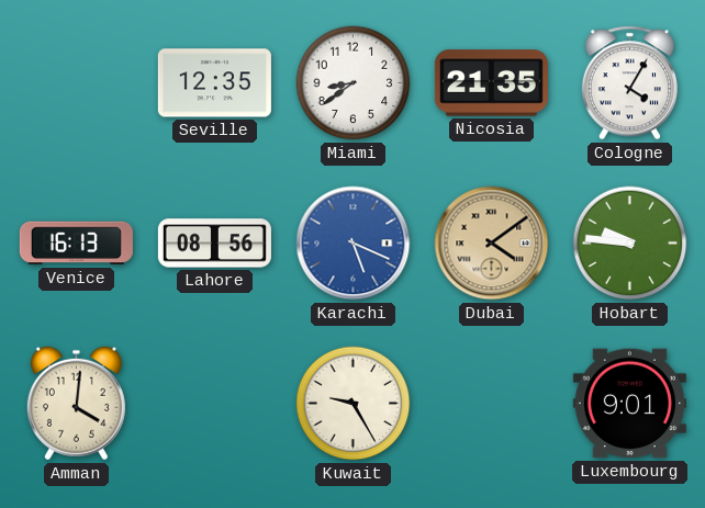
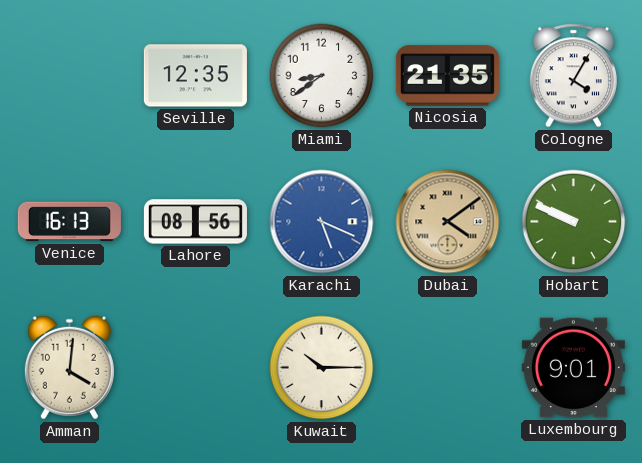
Hobart: 9:46 -> 9:49 (574, 222)
Kuwait: 9:25 -> 10:15 (322, 368)
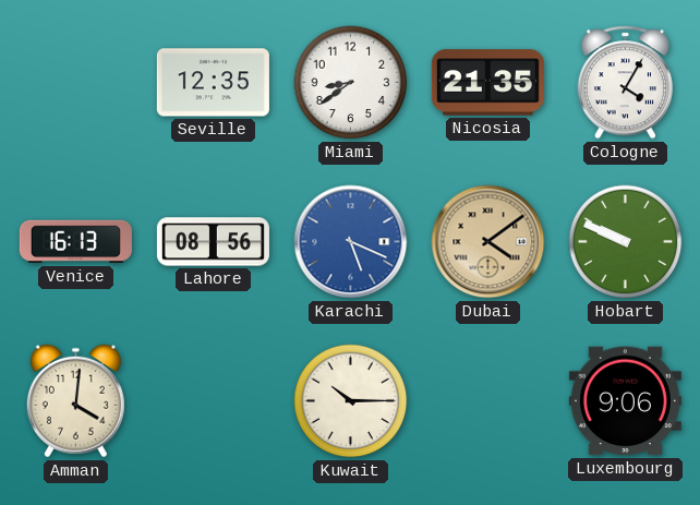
Luxembourg: 9:01 -> 9:06 (625, 401)
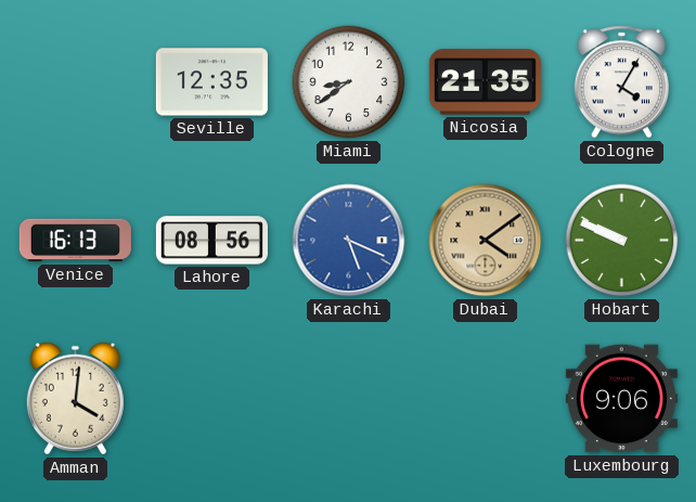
Kuwait: 10:15 -> none (351, 401)
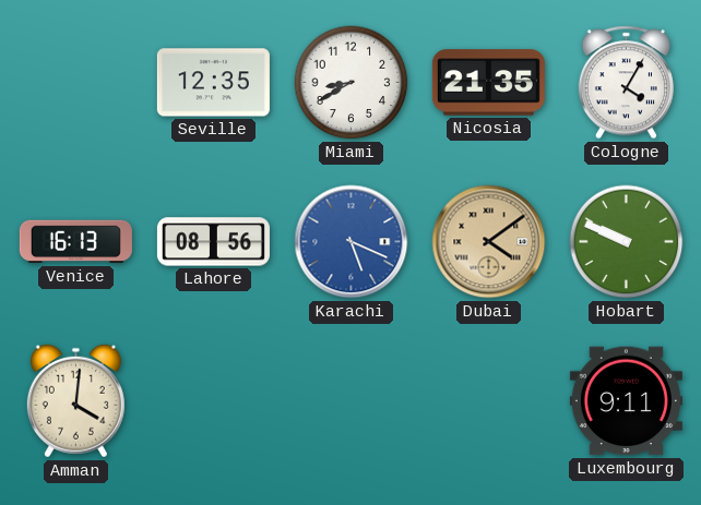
Miami: 8:39 -> 8:40 (352, 83)
Luxembourg: 9:06 -> 9:11 (626, 401)
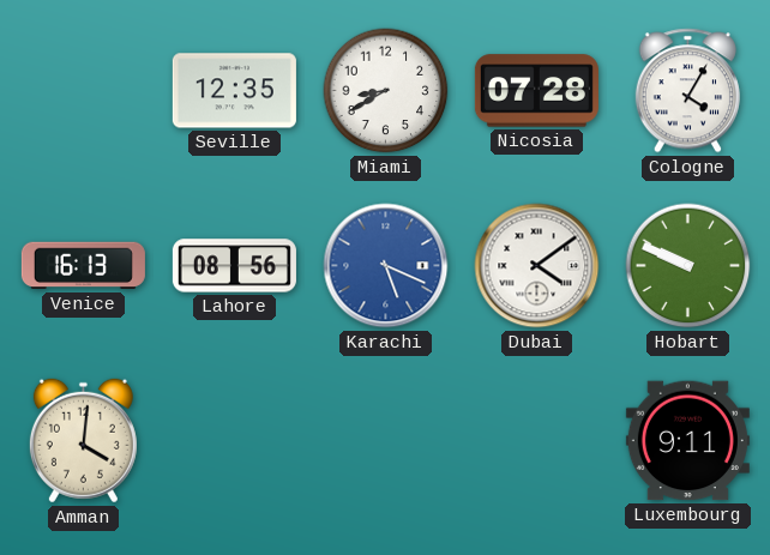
Nicosia: 21:35 -> 07:28 (536, 91)
Dubai dial: champagne -> white (537, 266)
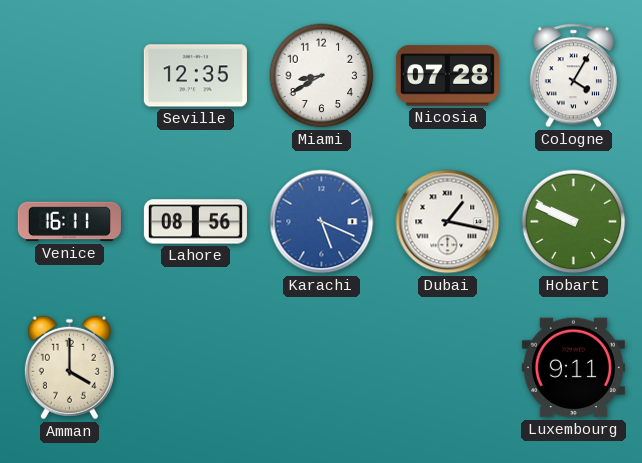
Venice: 16:13 -> 16:11 (69, 222)
Dubai: 4:09 -> 1:17 (448, 222)
Amman: 4:01 -> 4:00 (69, 368)
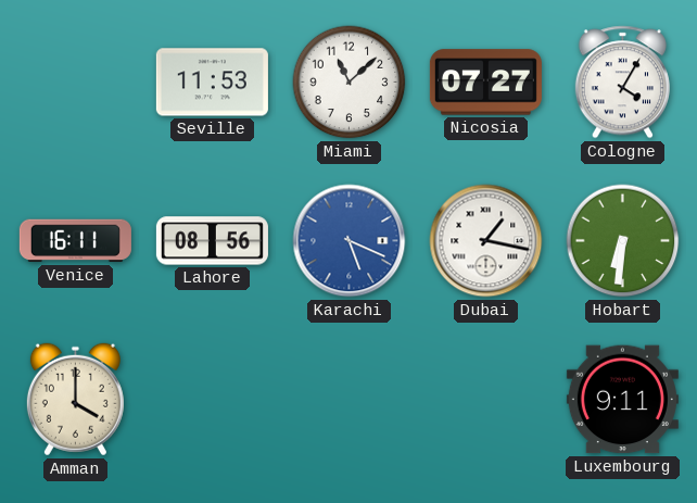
Seville: 12:35 -> 11:53 (212, 83)
Miami: 8:40 -> 11:08 (350, 83)
Nicosia: 07:28 -> 07:27 (485, 83)
Hobart: 9:49 -> 6:31 (623, 241)
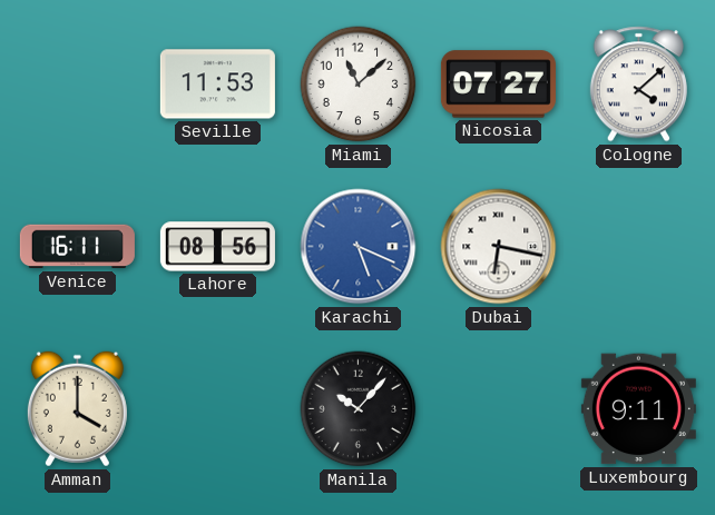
Cologne: 4:05 -> 4:08 (638, 85)
Dubai: 1:17 -> 6:17 (499, 247)
Hobart: 6:31 -> none (623, 241)
Manila: none -> 10:07 (359, 409)
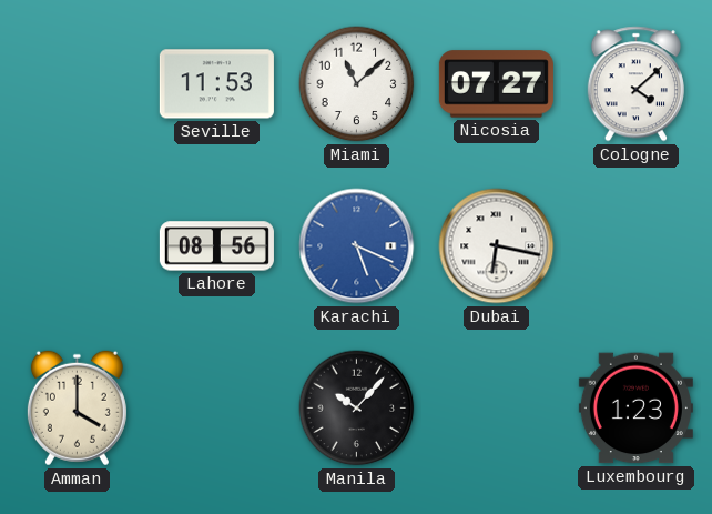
Venice: 16:11 -> none (77, 247)
Luxembourg: 9:11 -> 1:23 (635, 409)
